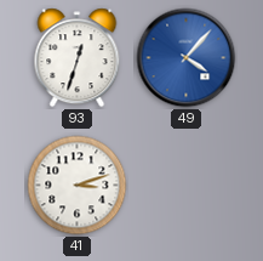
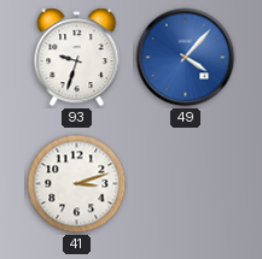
93: 12:33 -> 9:33 (77, 58)
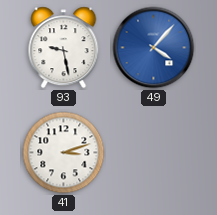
93: 9:33 -> 9:28 (64, 48)
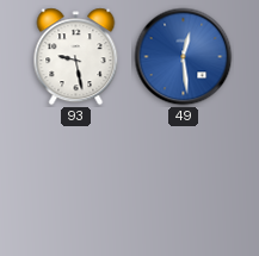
49: 4:07 -> 12:29 (184, 57)
41: 3:12 -> none (64, 153)
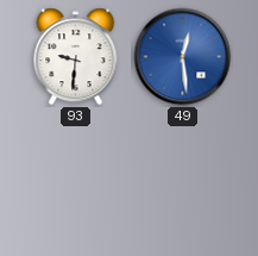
93: 9:28 -> 9:31 (76, 57)
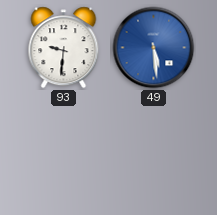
49: 12:29 -> 5:29 (154, 48)
